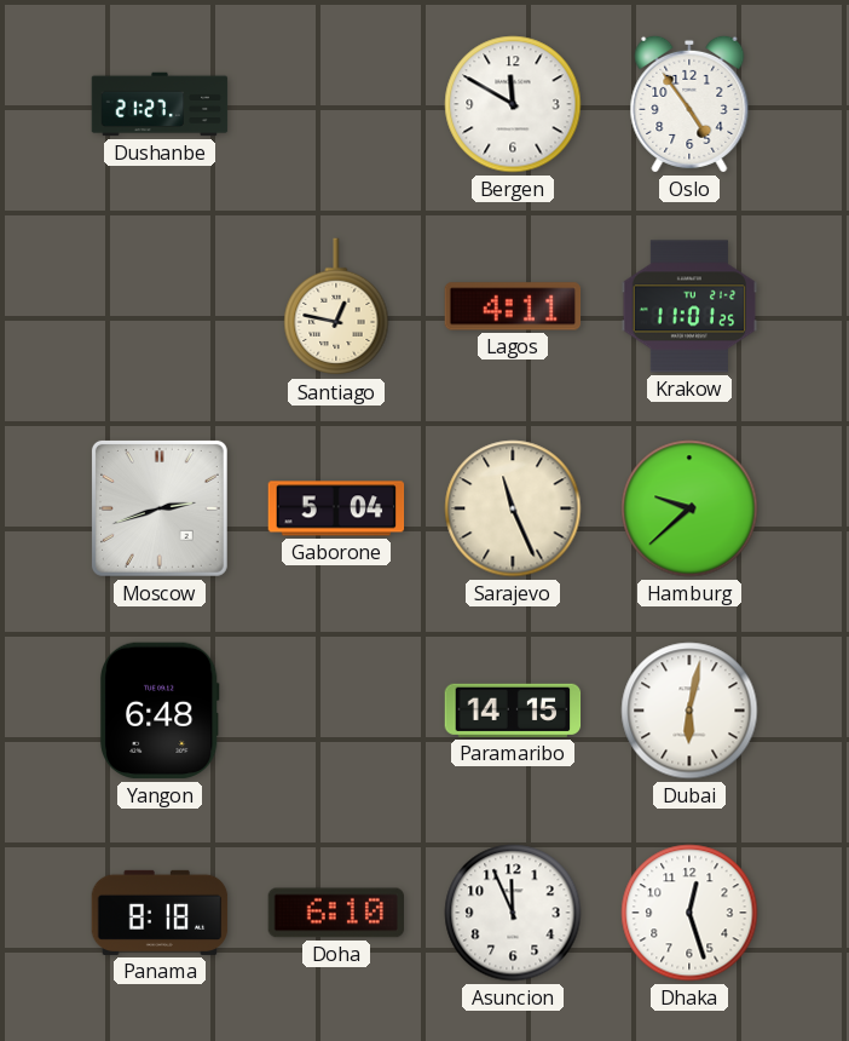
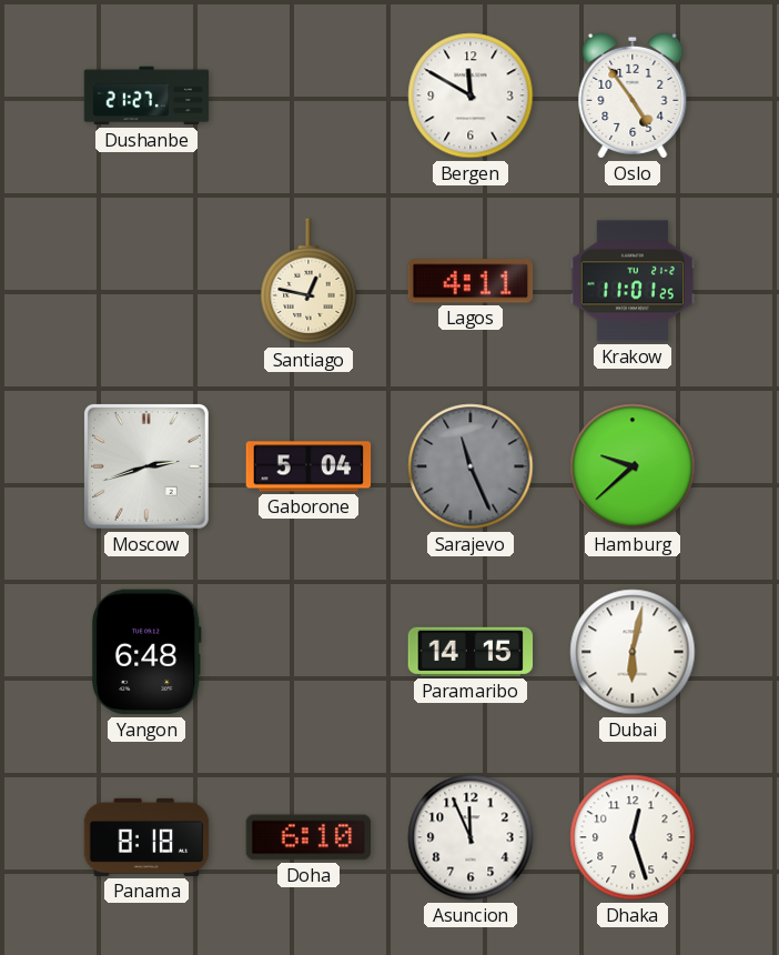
Sarajevo dial: cream -> grey (471, 466)
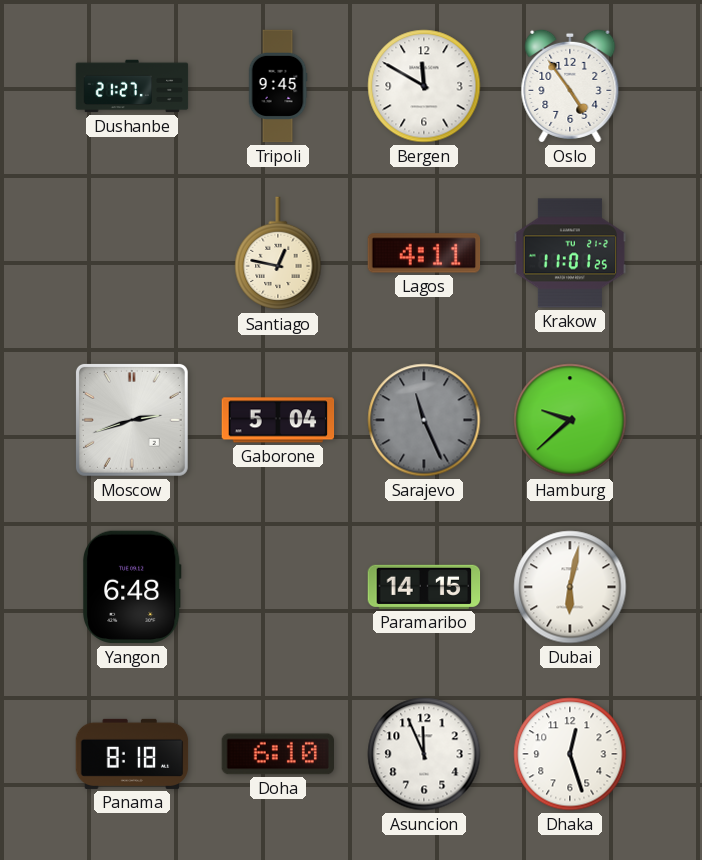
Tripoli: none -> 9:45 (278, 86)
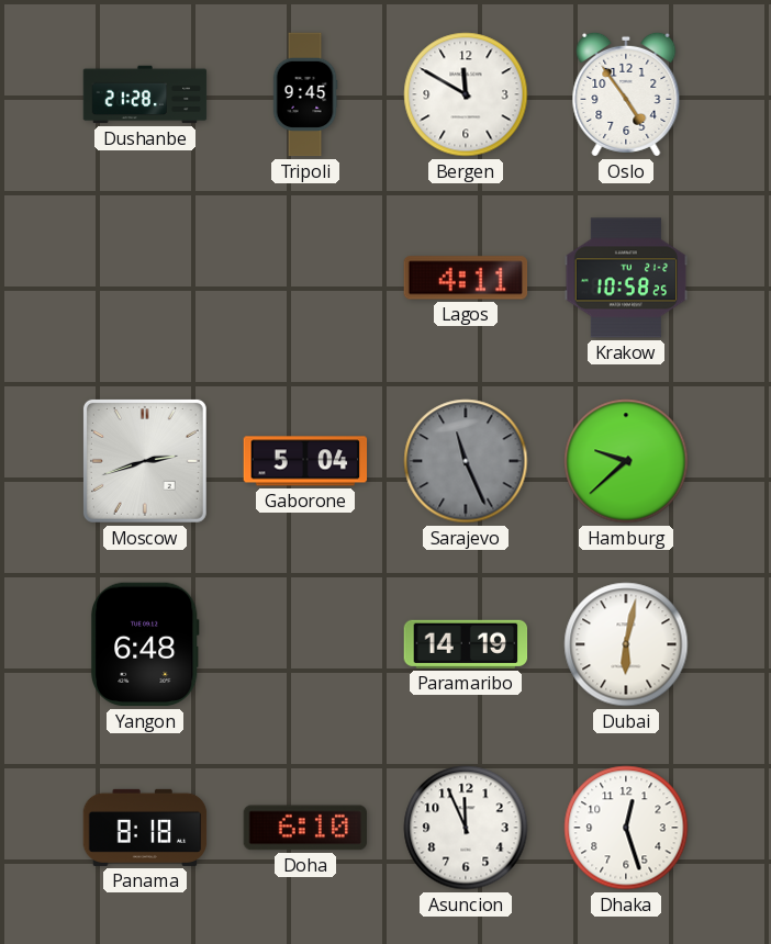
Dushanbe: 21:27 -> 21:28 (145, 94)
Santiago: 12:47 -> none (278, 254)
Krakow: 11:01 -> 10:58 (626, 278)
Paramaribo: 14:15 -> 14:19 (466, 644)
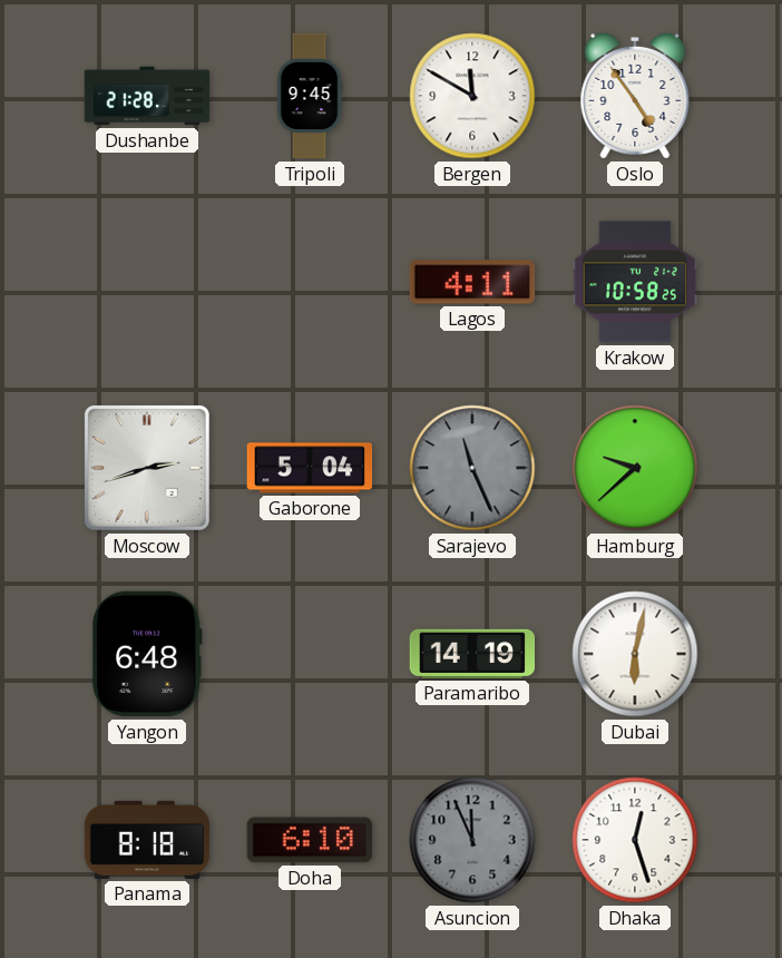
Asuncion dial: white -> grey (472, 840)
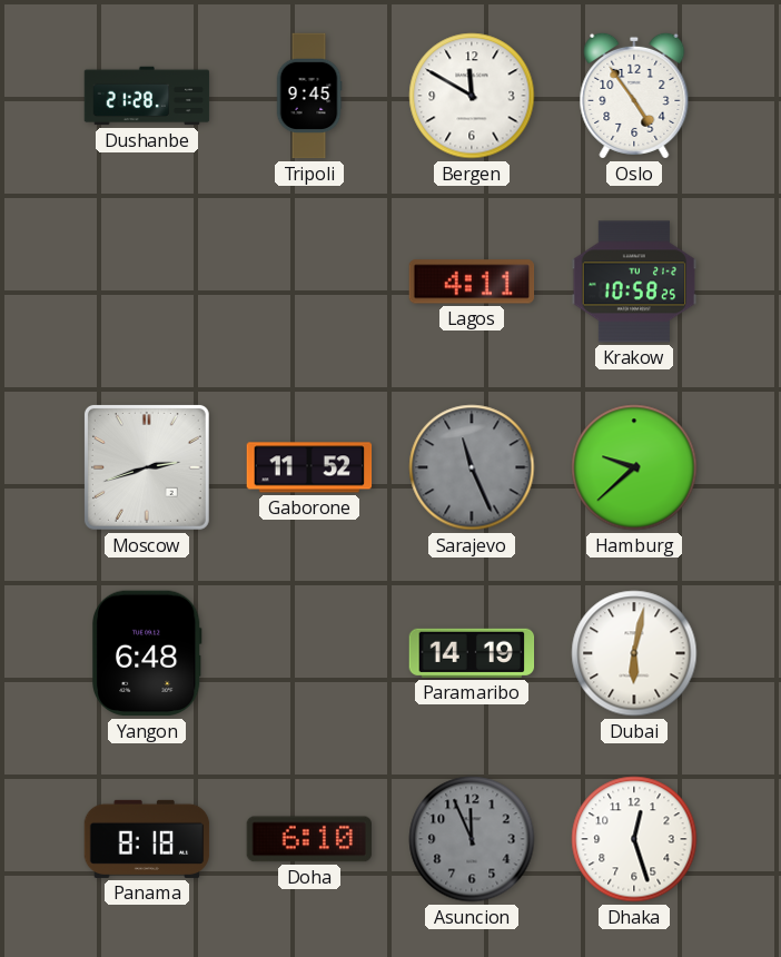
Gaborone: 5:04 -> 11:52 (309, 467)
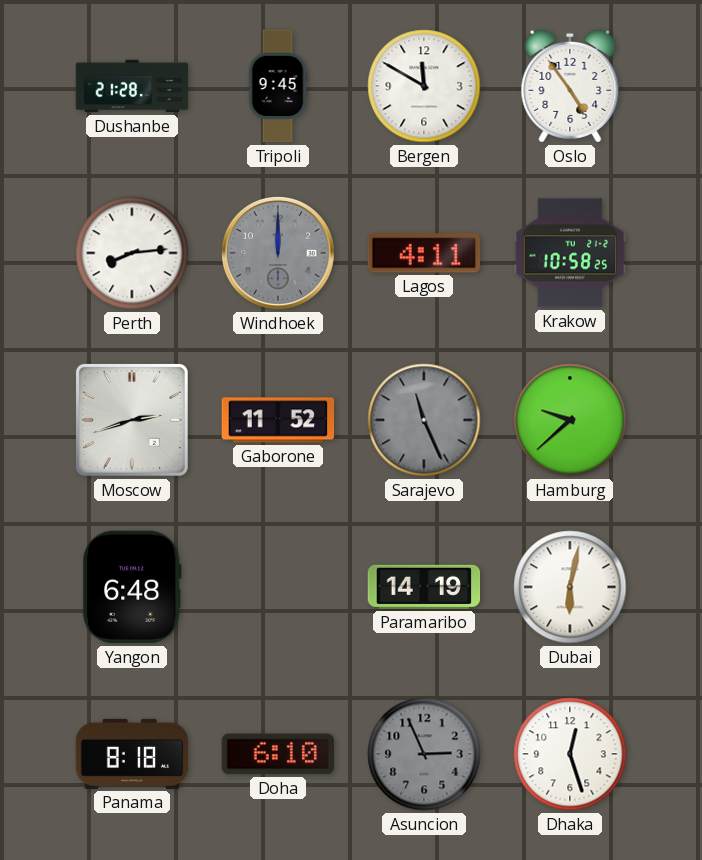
Perth: none -> 8:14 (132, 253)
Windhoek: none -> 12:00 (278, 253)
Asuncion: 11:56 -> 2:56 (424, 754)
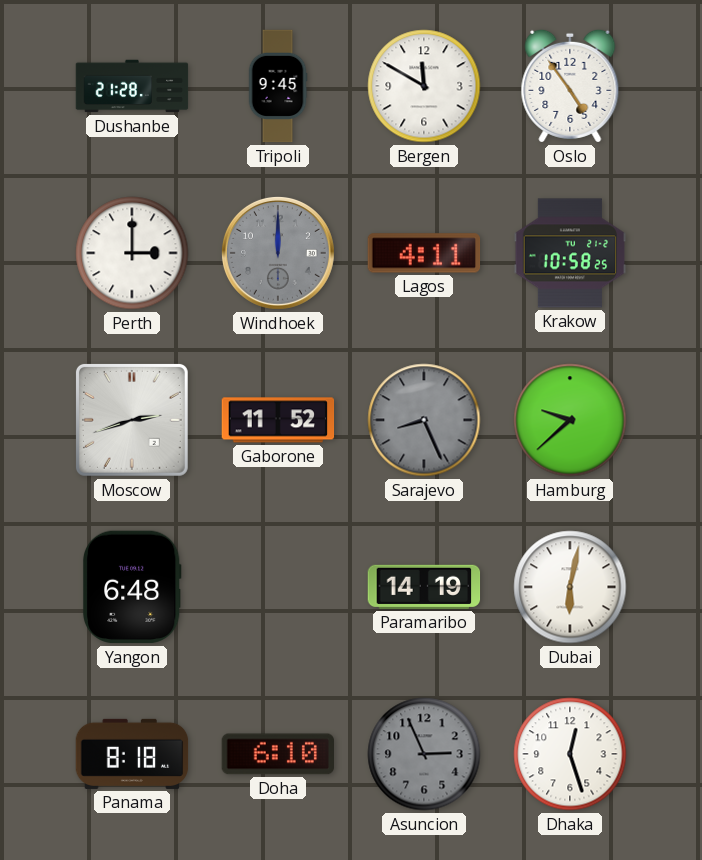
Perth: 8:14 -> 3:00 (132, 253)
Sarajevo: 11:26 -> 8:26 (424, 420)
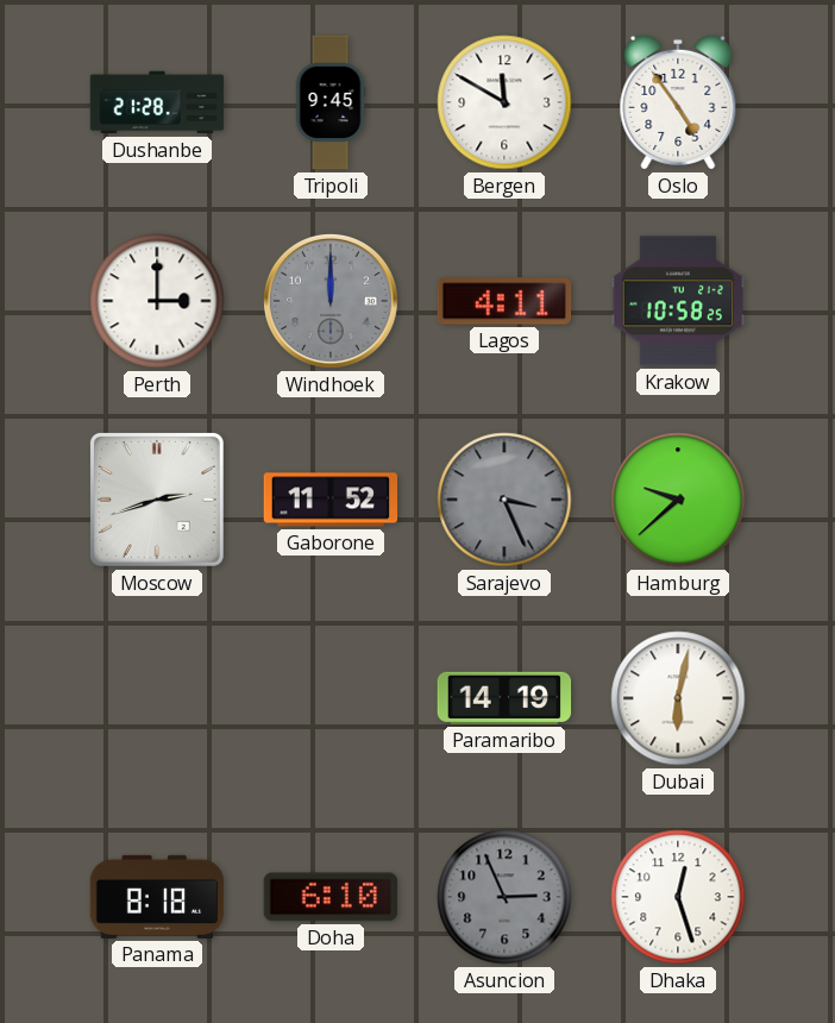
Sarajevo: 8:26 -> 3:26 (504, 500)
Yangon: 6:48 -> none (132, 587)
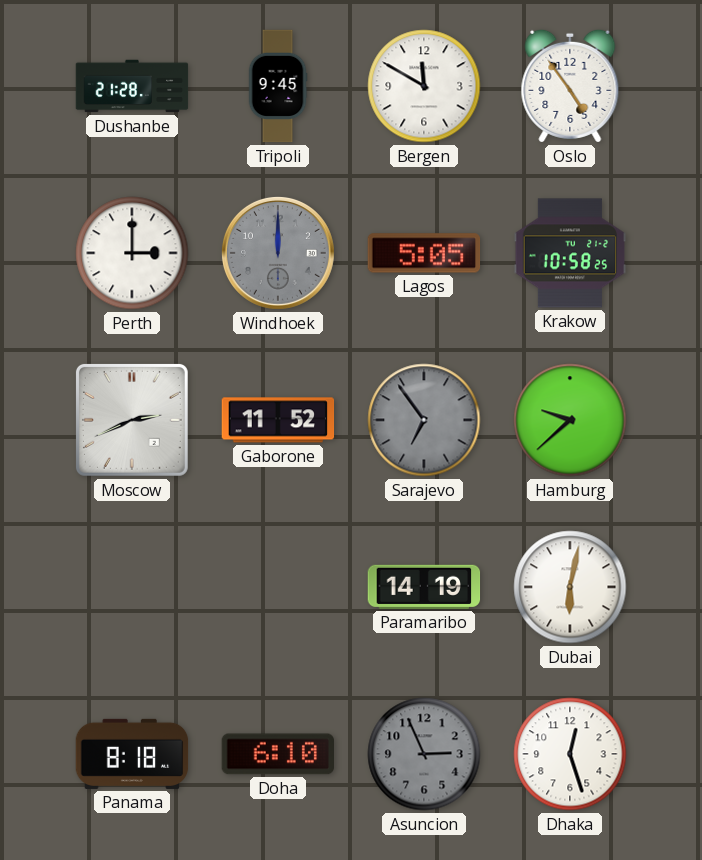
Lagos: 4:11 -> 5:05 (424, 253)
Moscow: 2:42 -> 2:41 (132, 420)
Sarajevo: 3:26 -> 6:54 (424, 420)
